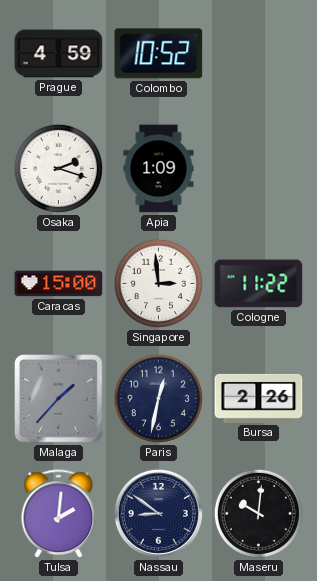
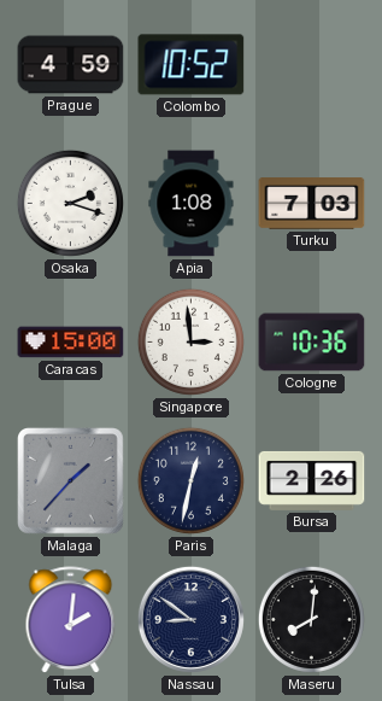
Apia: 1:09 -> 1:08 (192, 204)
Turku: none -> 7:03 (312, 204)
Cologne: 11:22 -> 10:36 (312, 343)
Maseru: 10:01 -> 8:01 (311, 619)
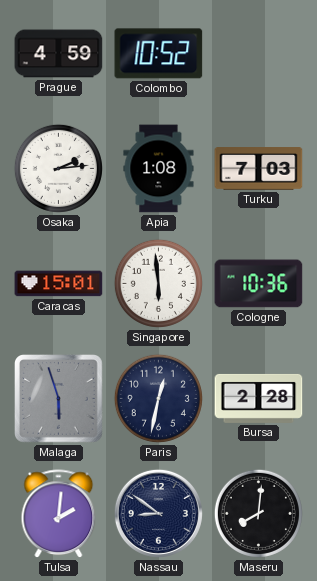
Osaka: 2:18 -> 2:14 (58, 168)
Caracas: 15:00 -> 15:01 (59, 284)
Singapore: 2:59 -> 5:59 (158, 283)
Malaga: 1:37 -> 5:57 (59, 399)
Bursa: 2:26 -> 2:28 (259, 398)
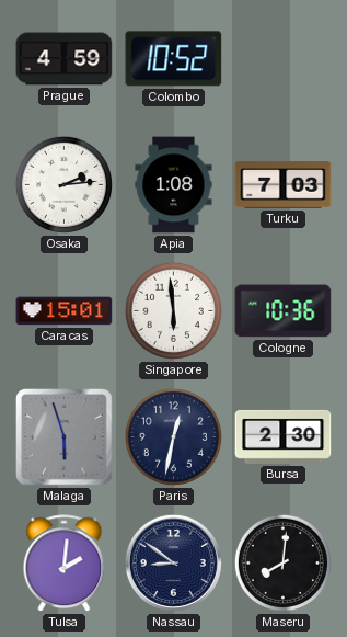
Bursa: 2:28 -> 2:30 (284, 436)
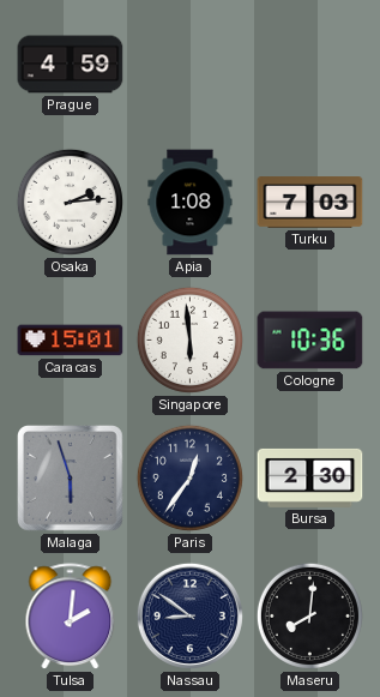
Colombo: 10:52 -> none (174, 59)
Paris: 12:32 -> 12:36 (189, 477)
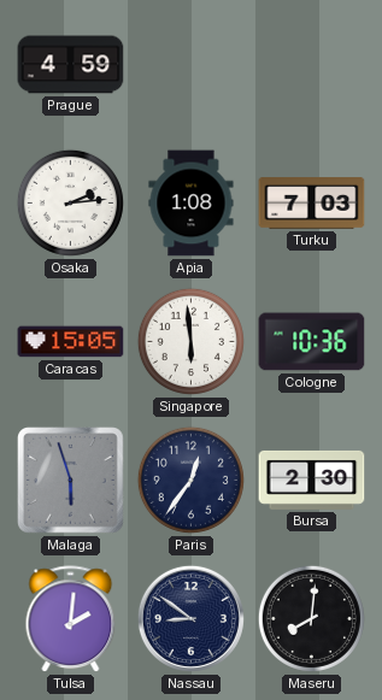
Caracas: 15:01 -> 15:05 (71, 342)
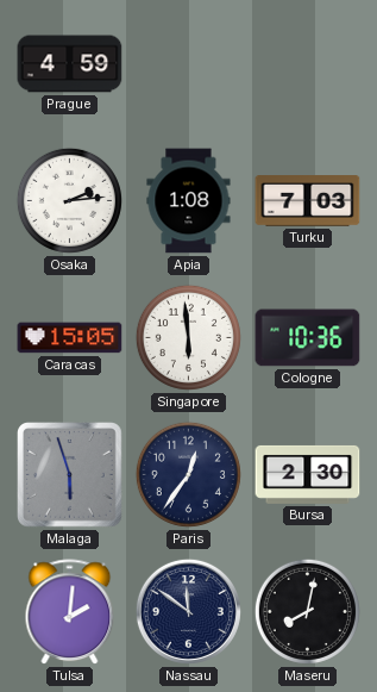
Nassau: 8:51 -> 11:51 (188, 611)
Maseru: 8:01 -> 8:02 (307, 611)
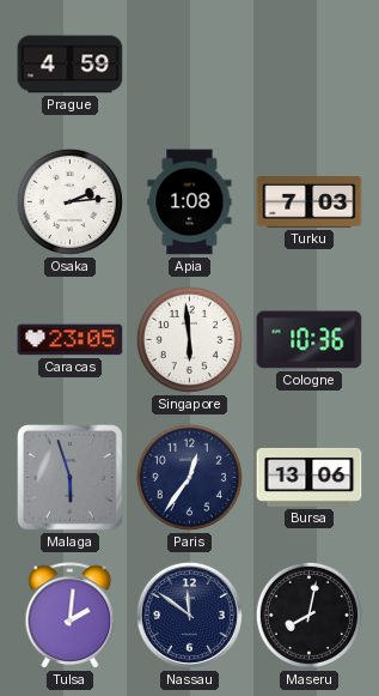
Caracas: 15:05 -> 23:05 (71, 340)
Bursa: 2:30 -> 13:06 (310, 477)
